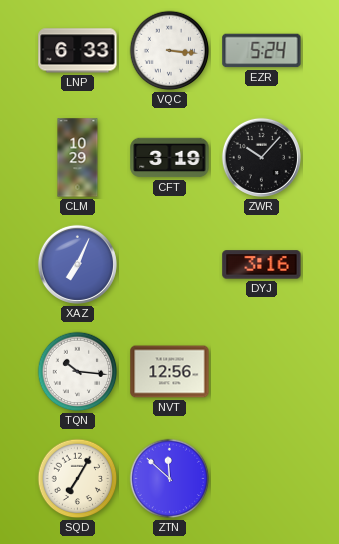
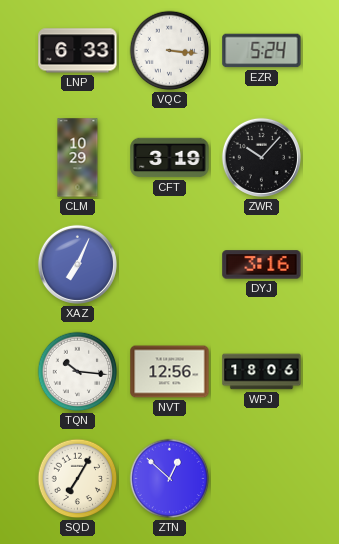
WPJ: none -> 18:06 (262, 372)
ZTN: 11:52 -> 12:52 (170, 479)
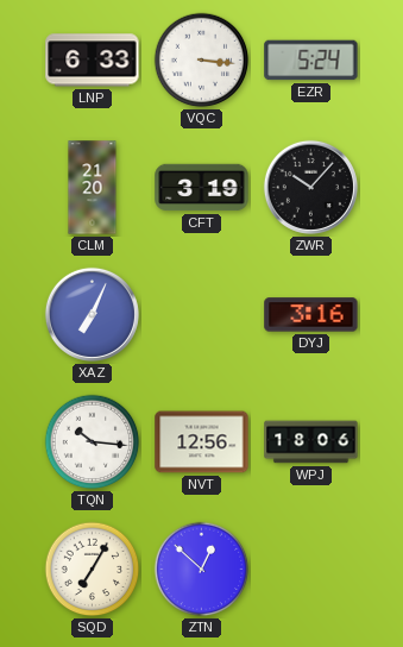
CLM: 10:29 -> 21:20 (93, 188)
